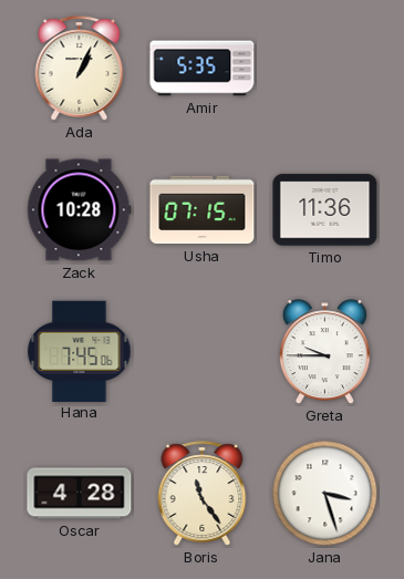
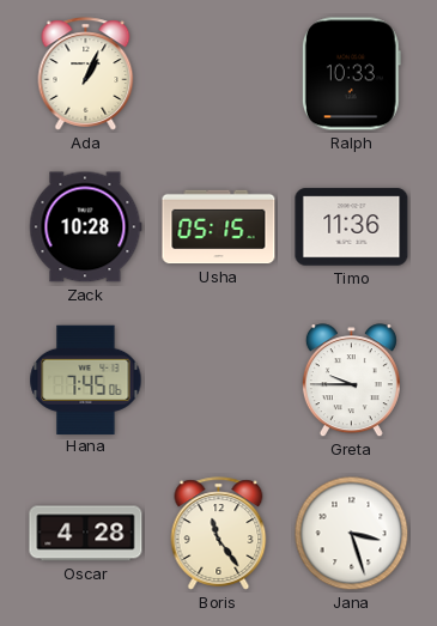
Amir: 5:35 -> none (203, 69)
Ralph: none -> 10:33 (351, 74)
Usha: 07:15 -> 05:15 (219, 227)
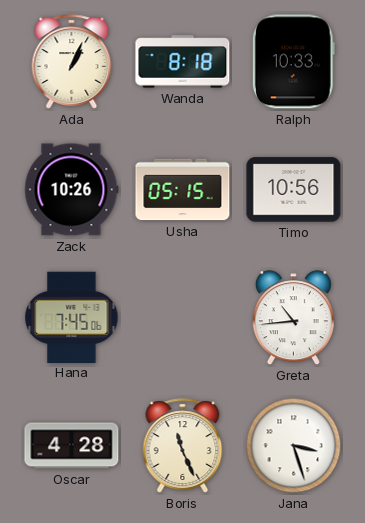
Wanda: none -> 8:18 (183, 62)
Zack: 10:28 -> 10:26 (72, 190)
Timo: 11:36 -> 10:56 (294, 190)
Greta: 9:45 -> 10:44 (293, 318)
Boris: 11:24 -> 11:26 (183, 446)
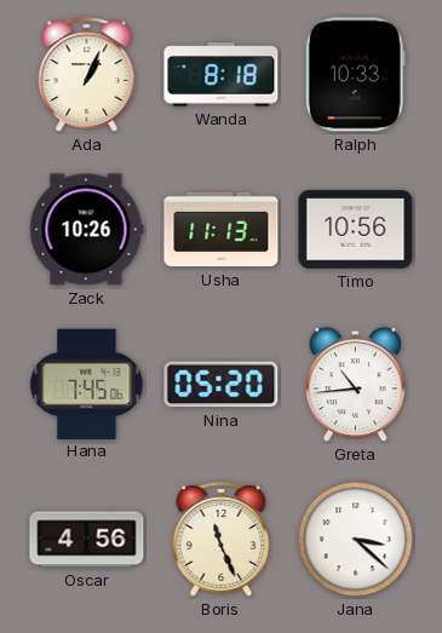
Usha: 05:15 -> 11:13 (222, 230)
Nina: none -> 05:20 (222, 385)
Oscar: 4:28 -> 4:56 (87, 540)
Jana: 3:27 -> 3:22 (356, 540)
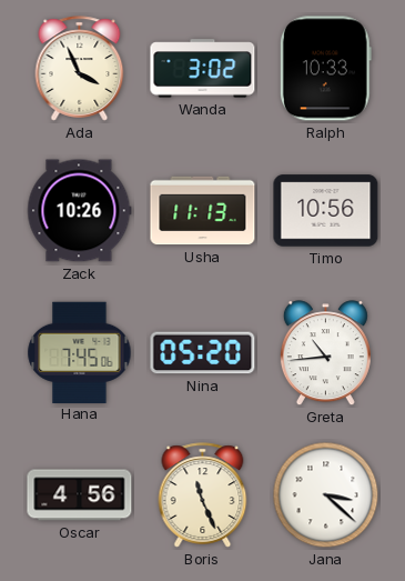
Ada: 1:04 -> 3:56 (80, 69)
Wanda: 8:18 -> 3:02 (203, 69)
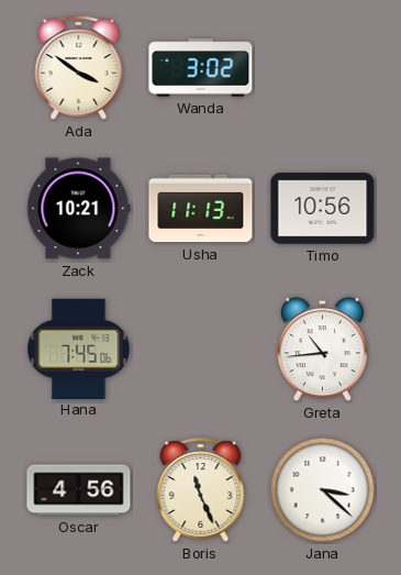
Ada: 3:56 -> 3:51 (79, 68)
Ralph: 10:33 -> none (325, 69)
Zack: 10:26 -> 10:21 (79, 209)
Nina: 05:20 -> none (203, 353)
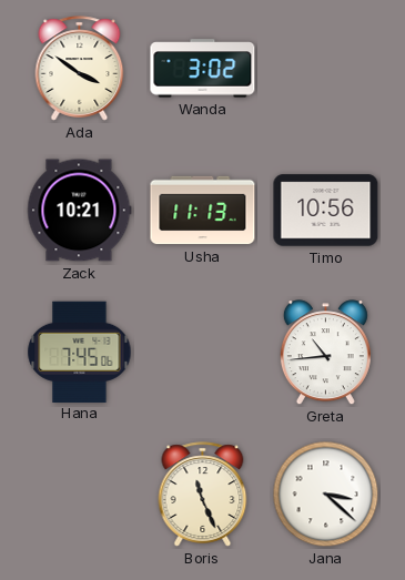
Oscar: 4:56 -> none (79, 490)
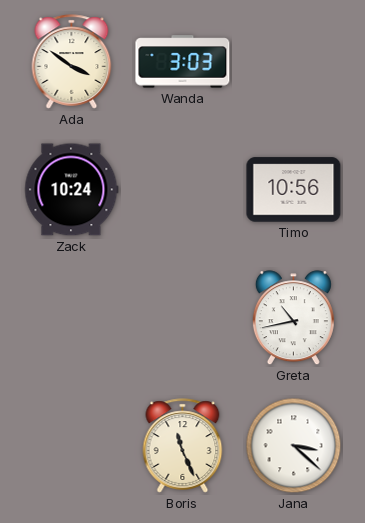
Wanda: 3:02 -> 3:03 (183, 62)
Zack: 10:21 -> 10:24 (72, 190)
Usha: 11:13 -> none (203, 211)
Hana: 7:45 -> none (80, 352)
Greta: 10:44 -> 10:43 (293, 318)
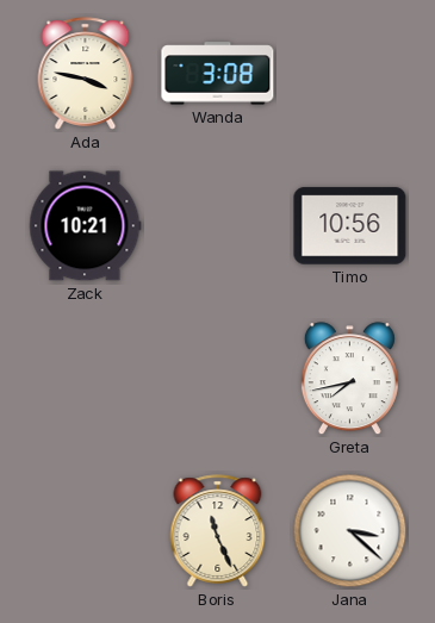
Ada: 3:51 -> 3:47 (86, 74)
Wanda: 3:03 -> 3:08 (218, 74)
Zack: 10:24 -> 10:21 (86, 226)
Greta: 10:43 -> 7:43 (349, 379)
